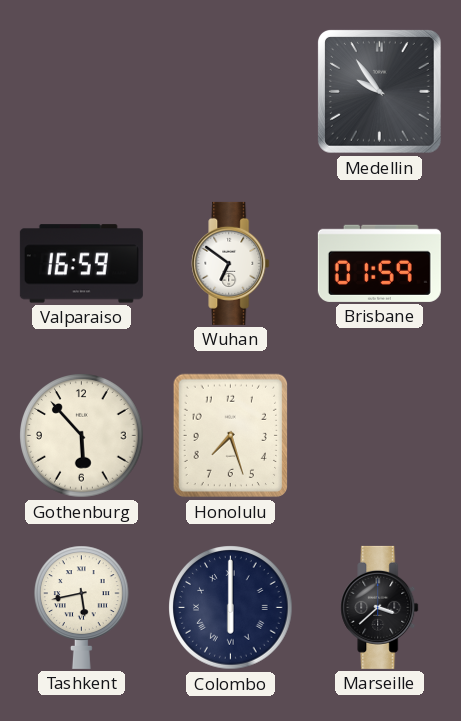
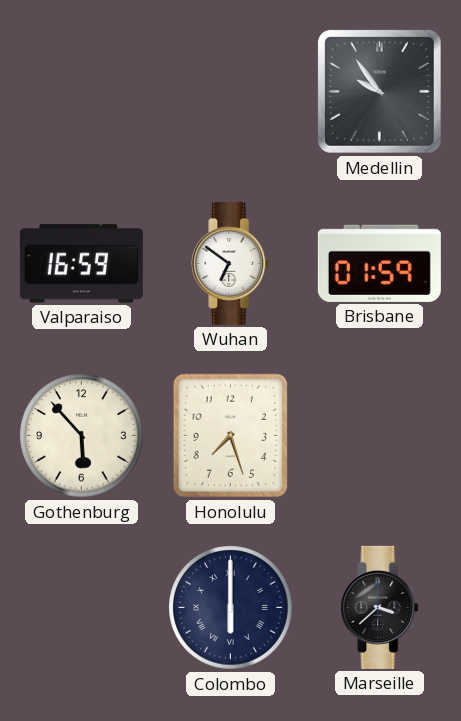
Tashkent: 5:43 -> none (82, 607)
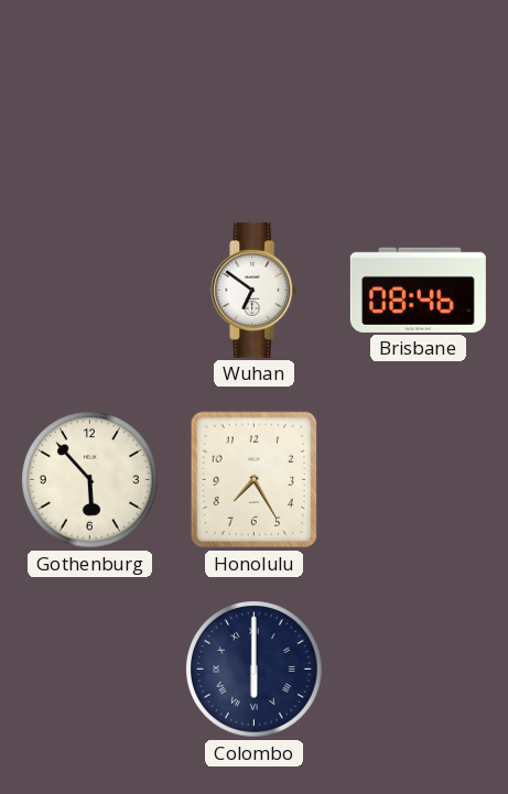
Medellin: 9:54 -> none (379, 91)
Valparaiso: 16:59 -> none (81, 264)
Brisbane: 01:59 -> 08:46 (418, 290)
Honolulu: 7:27 -> 7:25 (253, 480)
Marseille: 3:38 -> none (380, 607)
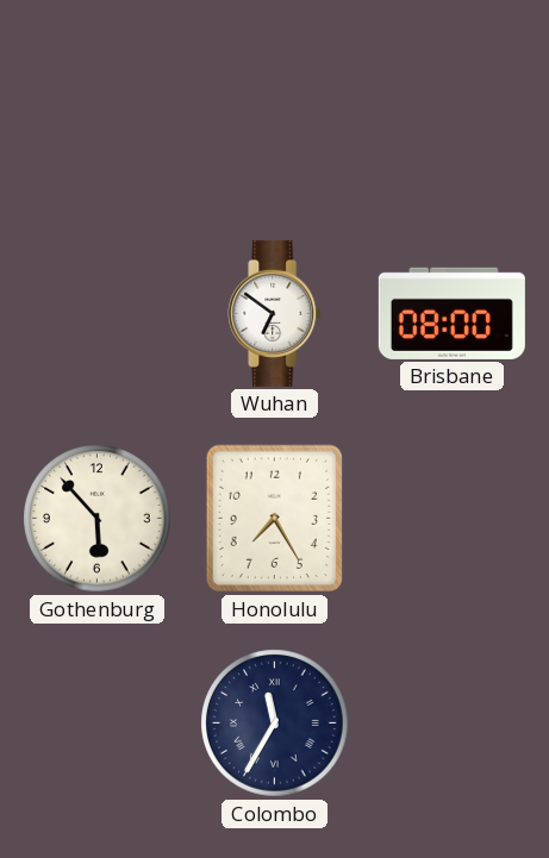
Brisbane: 08:46 -> 08:00 (451, 313)
Colombo: 6:00 -> 11:35 (275, 724)
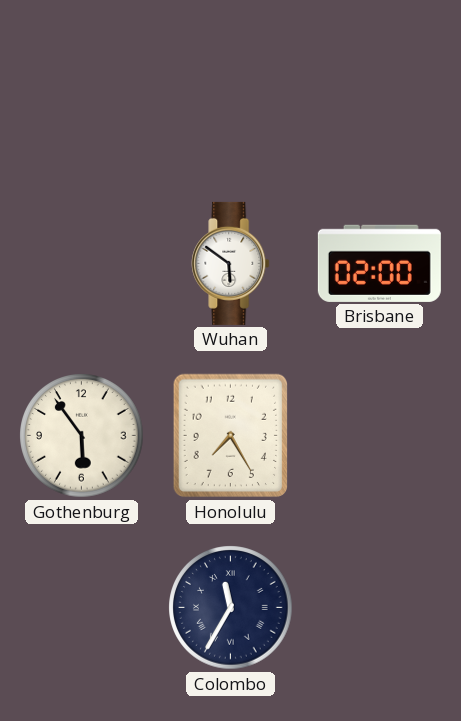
Wuhan: 6:51 -> 5:51 (231, 263)
Brisbane: 08:00 -> 02:00 (379, 263)
Gothenburg: 5:53 -> 5:54 (82, 436)
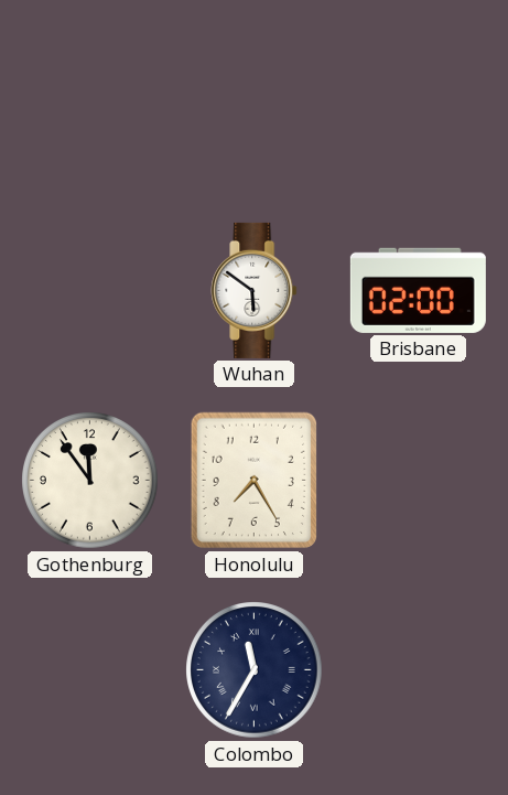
Gothenburg: 5:54 -> 11:54 (90, 481)
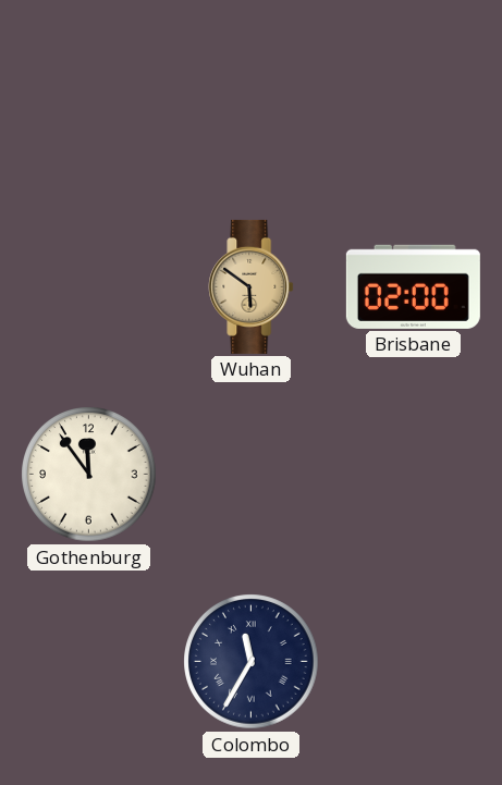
Wuhan dial: white -> champagne (252, 286)
Honolulu: 7:25 -> none (253, 481)
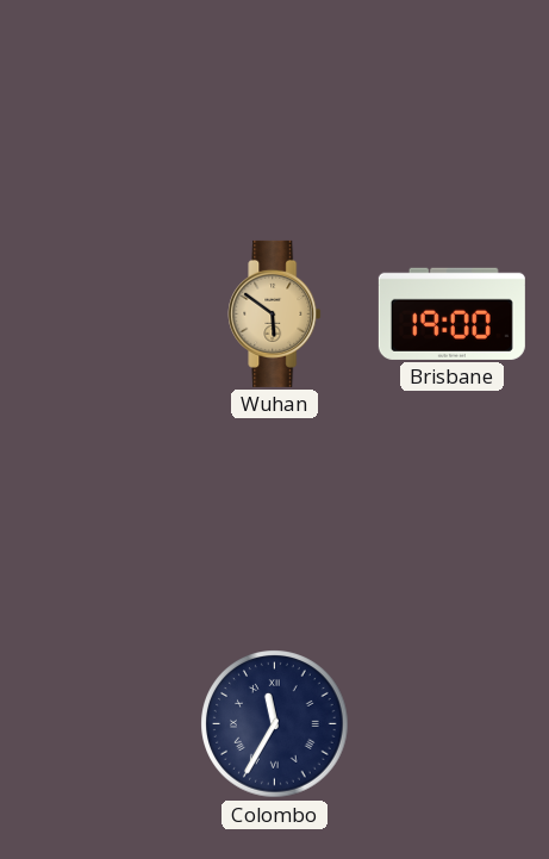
Brisbane: 02:00 -> 19:00 (451, 313)
Gothenburg: 11:54 -> none (89, 475)
